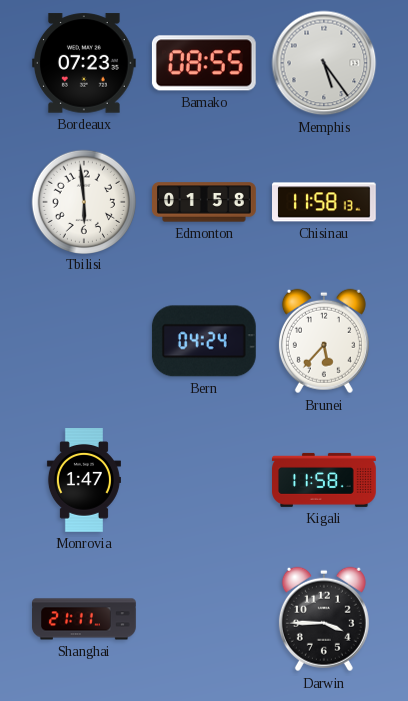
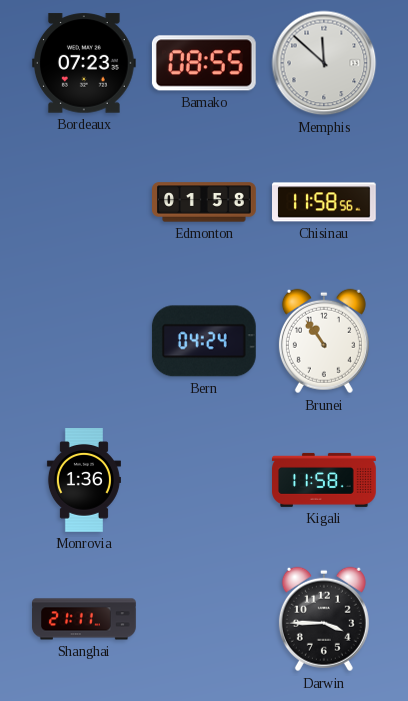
Memphis: 5:24 -> 11:52 (324, 63)
Tbilisi: 5:59 -> none (83, 201)
Chisinau: 11:58:13 -> 11:58:56 (325, 202)
Brunei: 5:37 -> 10:54 (324, 341)
Monrovia: 1:47 -> 1:36 (84, 480)
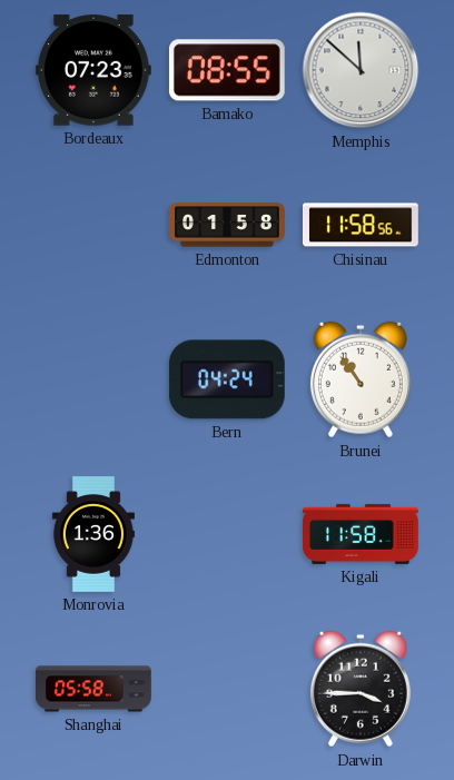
Shanghai: 21:11 -> 05:58 (95, 689)
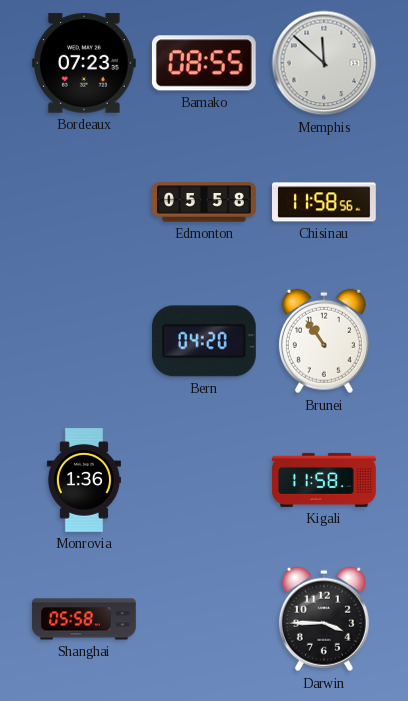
Edmonton: 01:58 -> 05:58 (205, 202)
Bern: 04:24 -> 04:20 (204, 341)
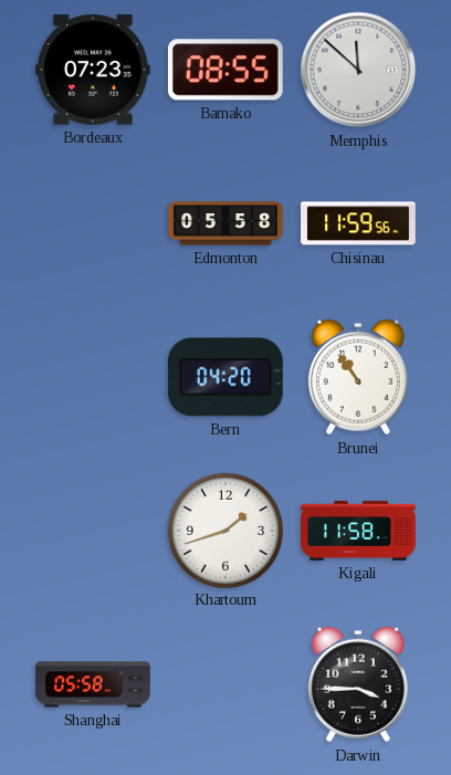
Chisinau: 11:58 -> 11:59 (359, 223)
Monrovia: 1:36 -> none (84, 480)
Khartoum: none -> 1:42 (224, 530)
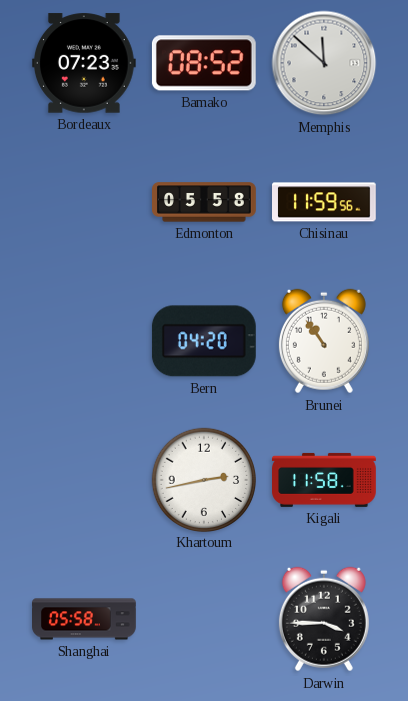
Bamako: 08:55 -> 08:52 (204, 63)
Khartoum: 1:42 -> 2:43 (203, 479)
